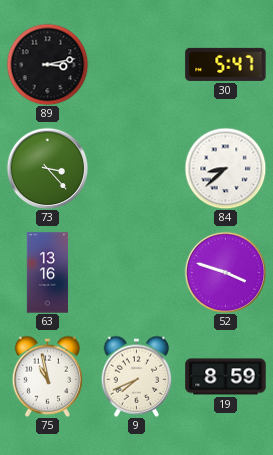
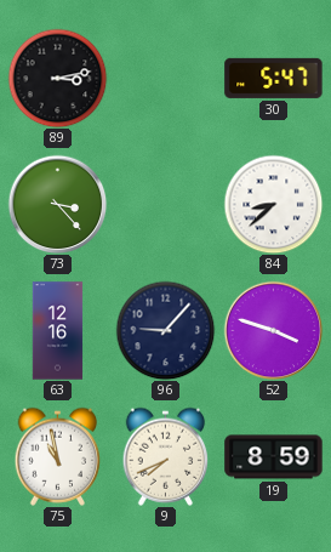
63: 13:16 -> 12:16 (58, 331)
96: none -> 9:07 (165, 330)
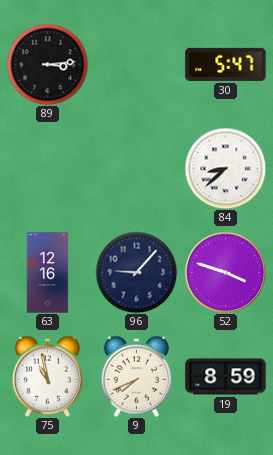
89: 3:13 -> 3:14 (47, 64)
73: 3:23 -> none (57, 204)
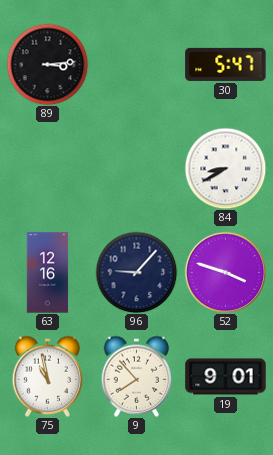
84: 8:38 -> 8:40 (225, 168)
9: 7:41 -> 7:53 (137, 376)
19: 8:59 -> 9:01 (226, 377)
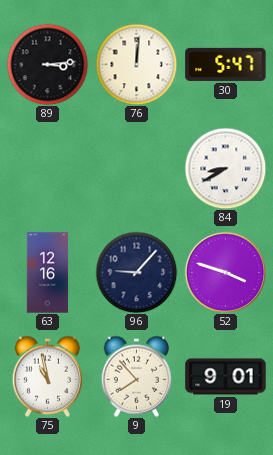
76: none -> 12:01 (136, 64)
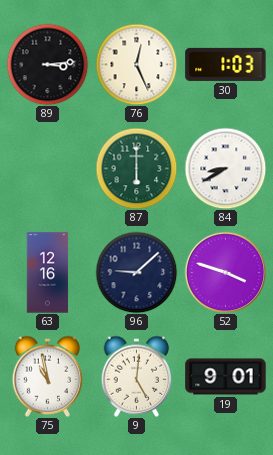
76: 12:01 -> 12:26 (136, 64)
30: 5:47 -> 1:03 (226, 64)
87: none -> 6:00 (136, 168)
96: 9:07 -> 9:08 (136, 272)
9: 7:53 -> 5:01 (137, 376)
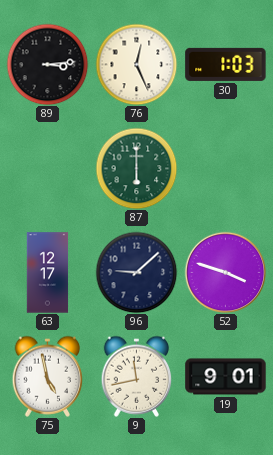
84: 8:40 -> none (225, 168)
63: 12:16 -> 12:17 (48, 273)
75: 10:58 -> 4:58 (48, 376)
9: 5:01 -> 11:43 (137, 376)
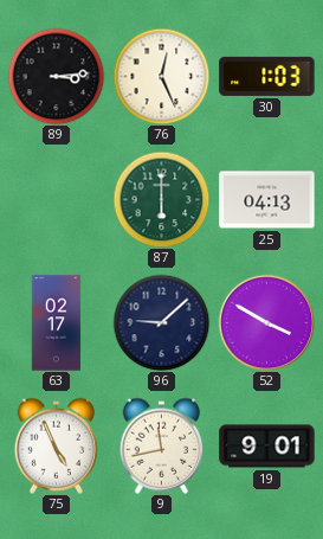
25: none -> 04:13 (267, 200)
63: 12:17 -> 02:17 (57, 323)
52: 3:48 -> 3:50 (266, 322)
75: 4:58 -> 4:56 (57, 445)
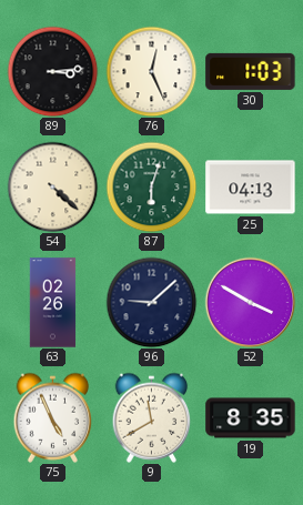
54: none -> 4:22 (52, 186)
87: 6:00 -> 6:03 (151, 186)
63: 02:17 -> 02:26 (53, 303)
9: 11:43 -> 11:40 (152, 417)
19: 9:01 -> 8:35 (251, 418)
